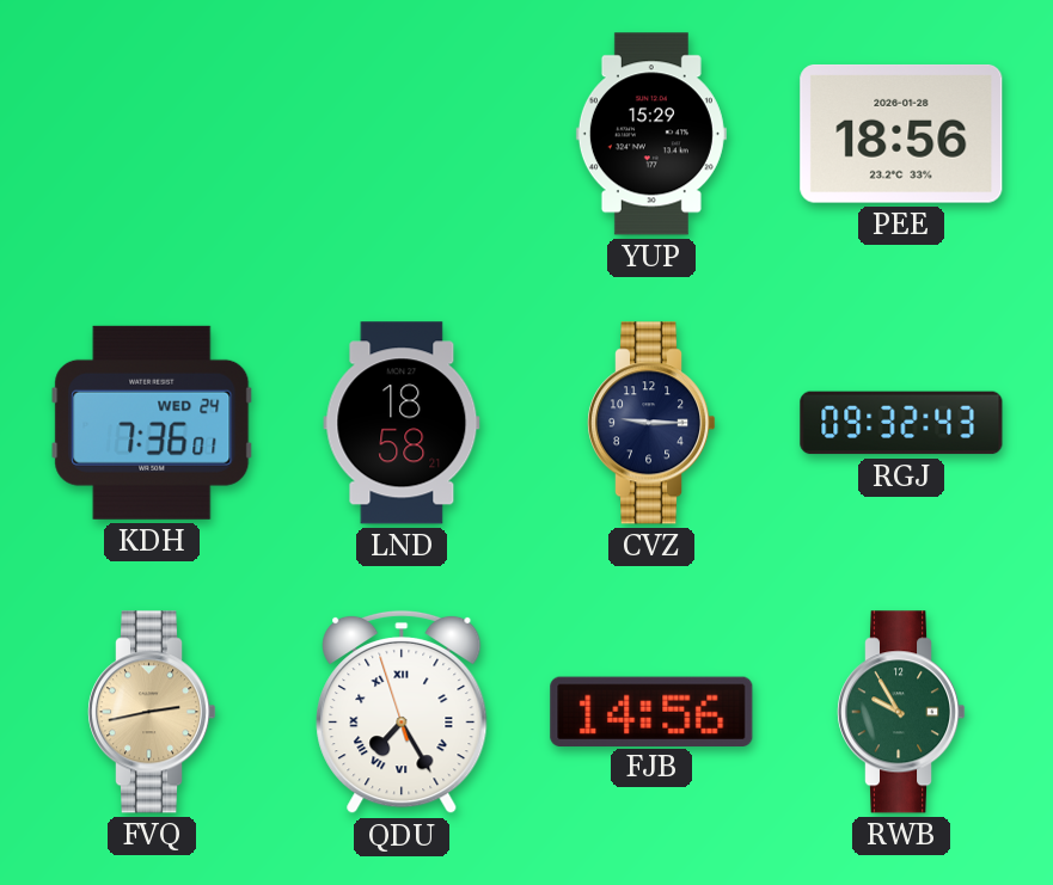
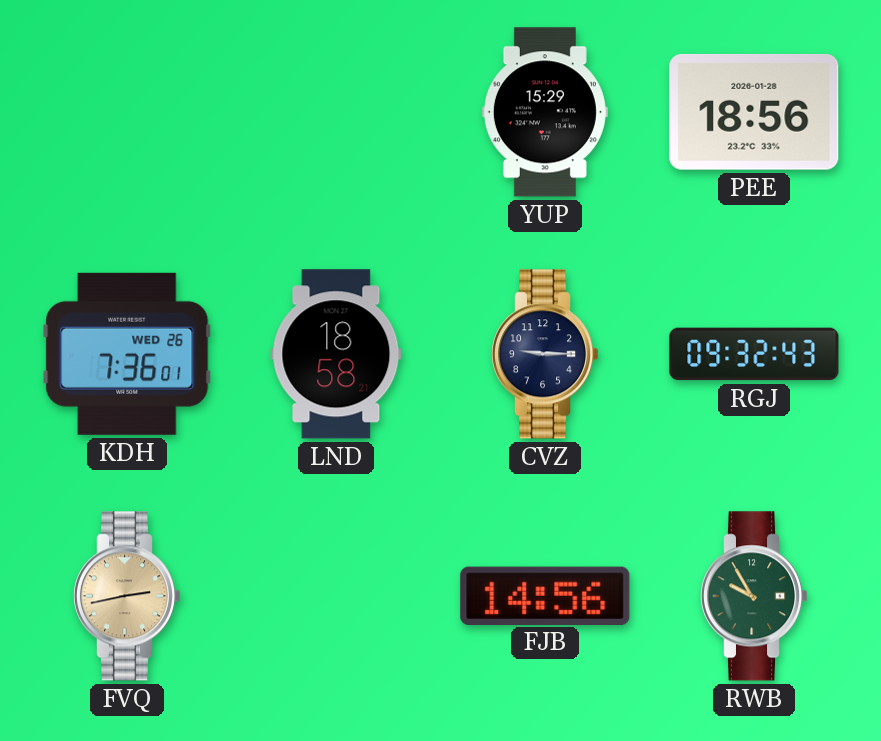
KDH date: WED 24 -> WED 26 (127, 354)
QDU: 7:24 -> none (402, 712)
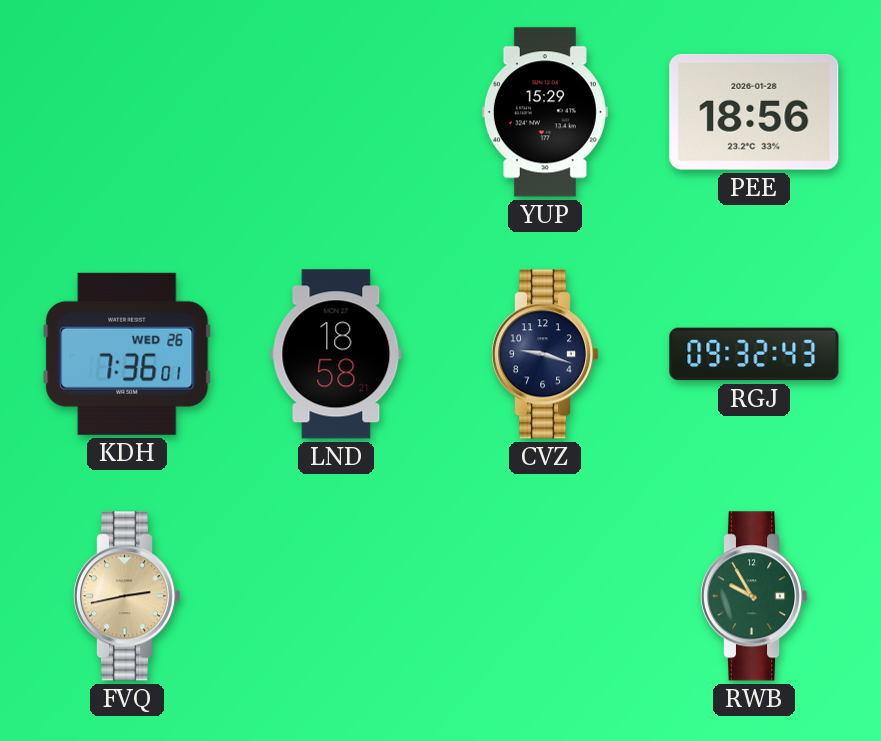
CVZ: 9:15 -> 9:18 (545, 354)
FJB: 14:56 -> none (545, 595)
